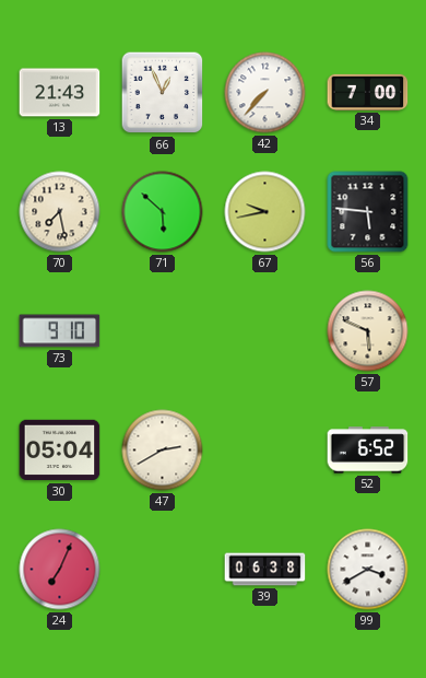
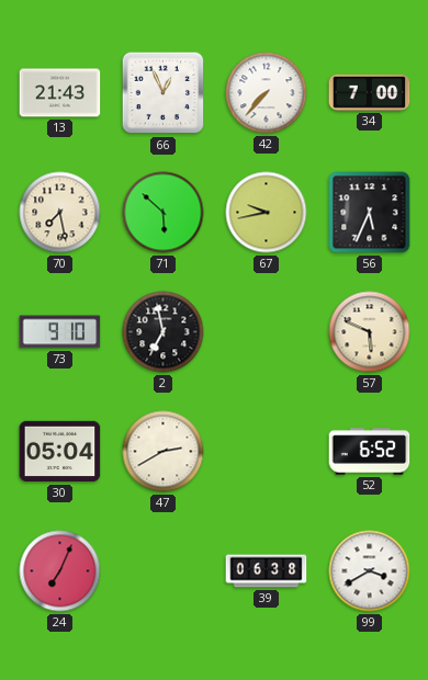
56: 5:46 -> 5:34 (370, 213)
2: none -> 6:58 (164, 332)
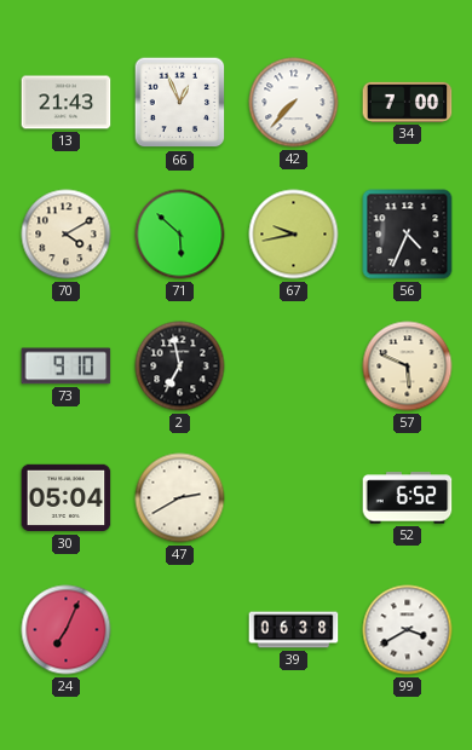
70: 7:28 -> 4:10 (67, 235)
56: 5:34 -> 4:34 (408, 235)
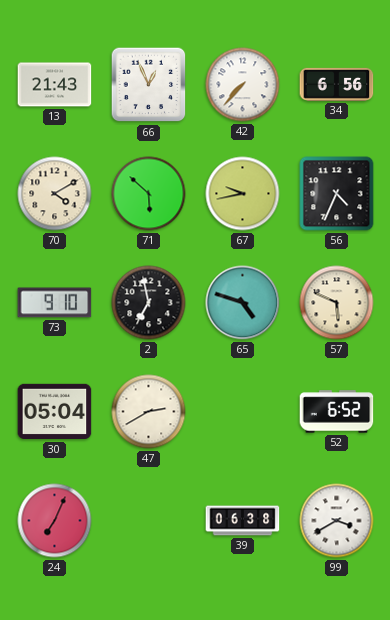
34: 7:00 -> 6:56 (337, 84)
65: none -> 4:48 (243, 303)
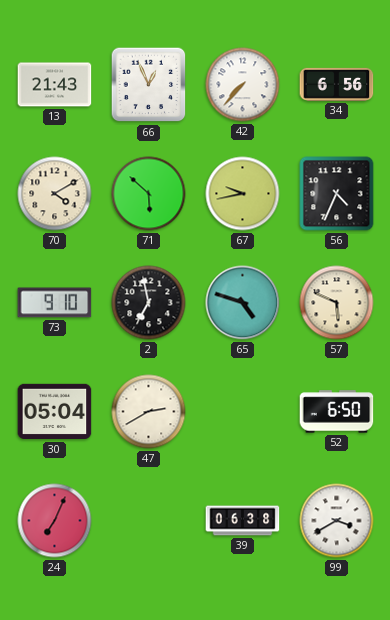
52: 6:52 -> 6:50 (337, 412)
